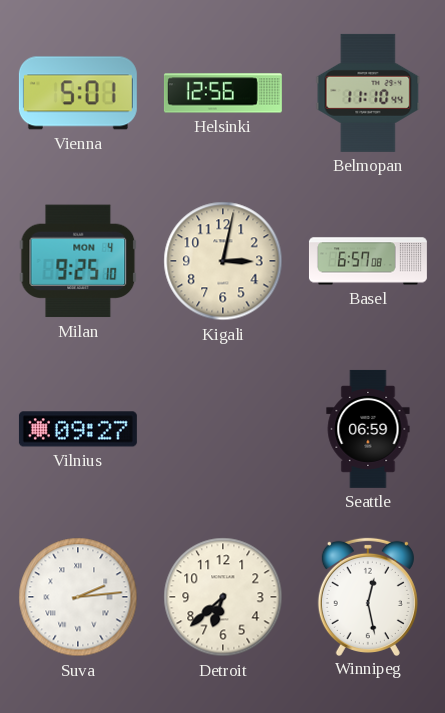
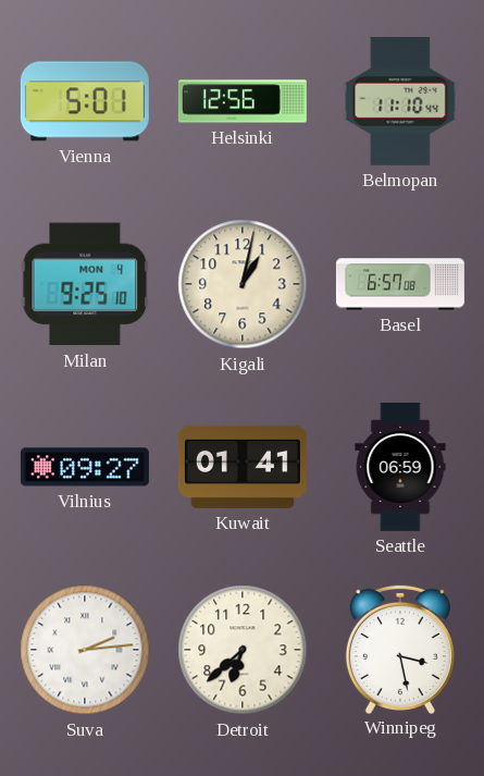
Kigali: 3:02 -> 1:02 (243, 284)
Kuwait: none -> 01:41 (243, 467)
Winnipeg: 12:28 -> 3:28 (400, 649)
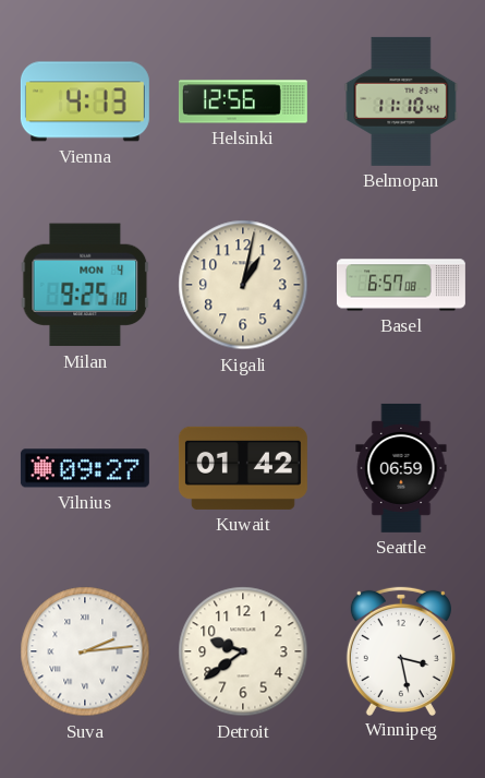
Vienna: 5:01 -> 4:13 (85, 101)
Kuwait: 01:41 -> 01:42 (243, 468)
Detroit: 6:38 -> 9:39 (243, 651)
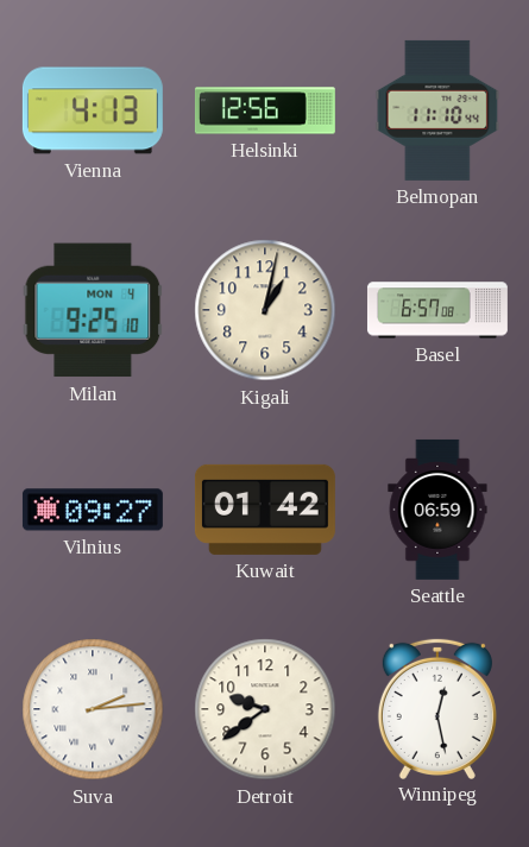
Winnipeg: 3:28 -> 12:28 (437, 708)
